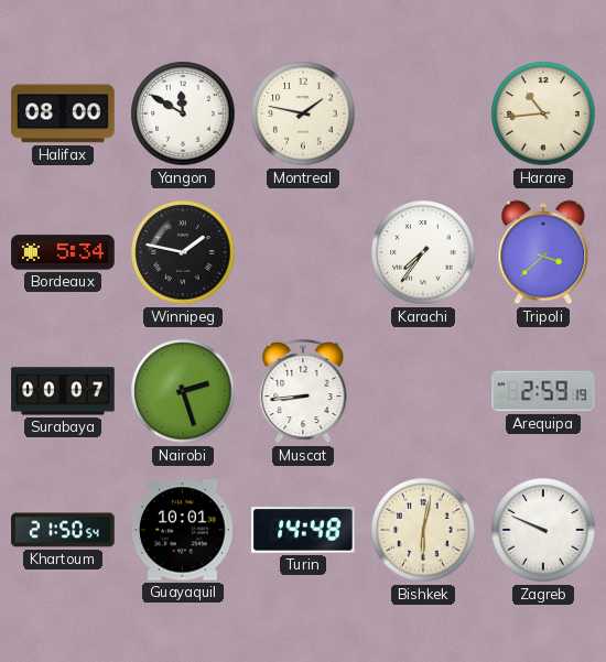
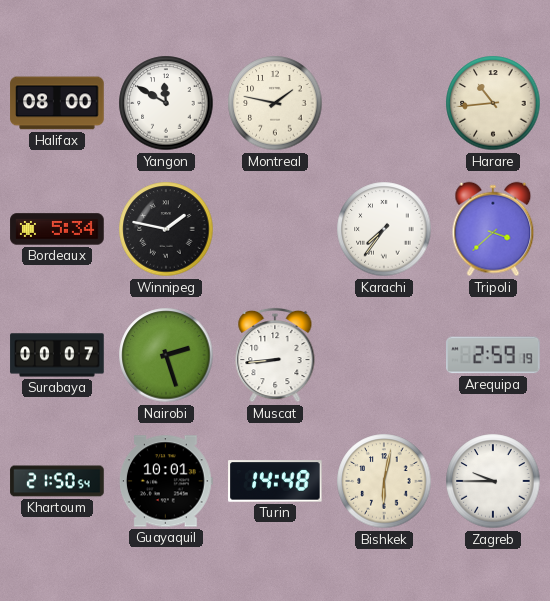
Zagreb: 9:49 -> 9:45 (493, 481)
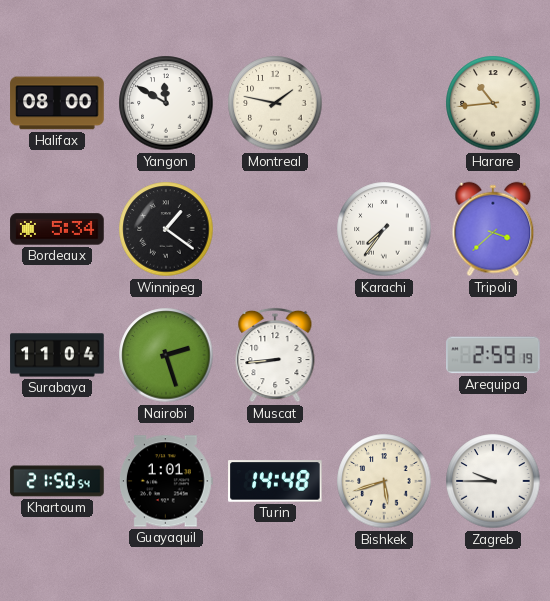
Winnipeg: 1:47 -> 1:21 (166, 229)
Surabaya: 00:07 -> 11:04 (57, 355)
Guayaquil: 10:01 -> 1:01 (166, 481)
Bishkek: 6:02 -> 5:42 (384, 481)
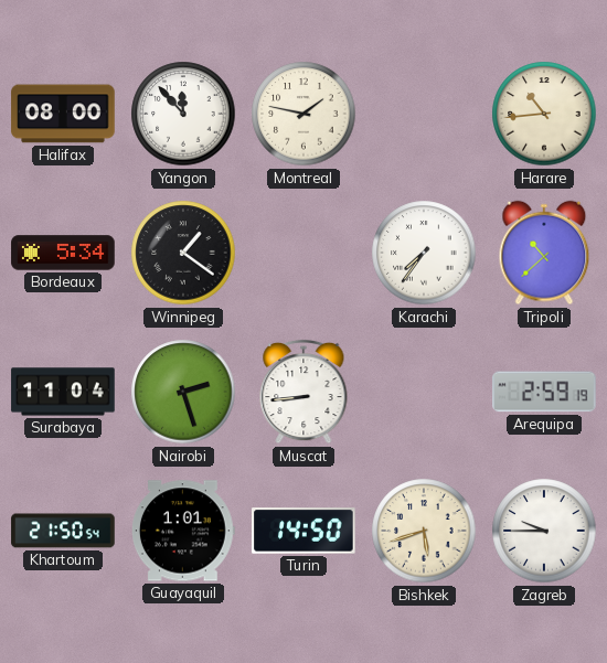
Yangon: 11:50 -> 11:53 (183, 114)
Tripoli: 3:38 -> 10:38 (544, 253)
Turin: 14:48 -> 14:50 (303, 531)
